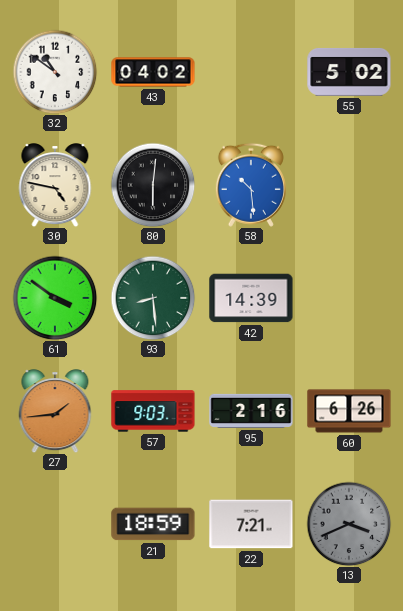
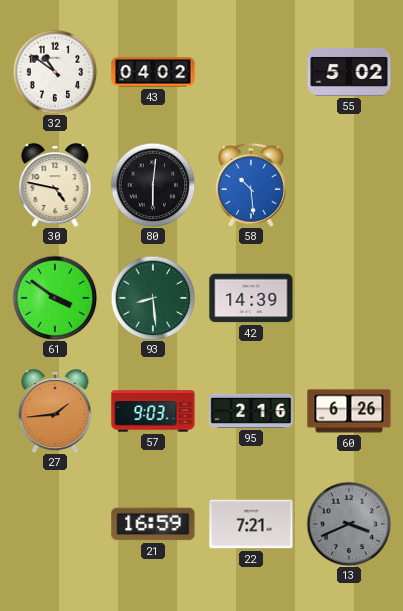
21: 18:59 -> 16:59 (153, 524)
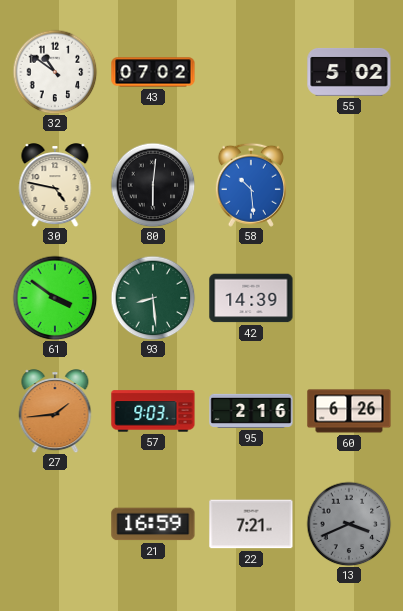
43: 04:02 -> 07:02 (153, 72)
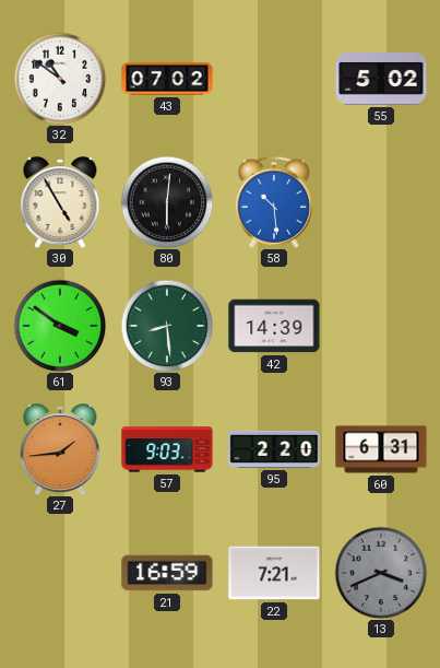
30: 4:47 -> 4:55 (60, 202)
95: 2:16 -> 2:20 (274, 449)
60: 6:26 -> 6:31 (381, 449)
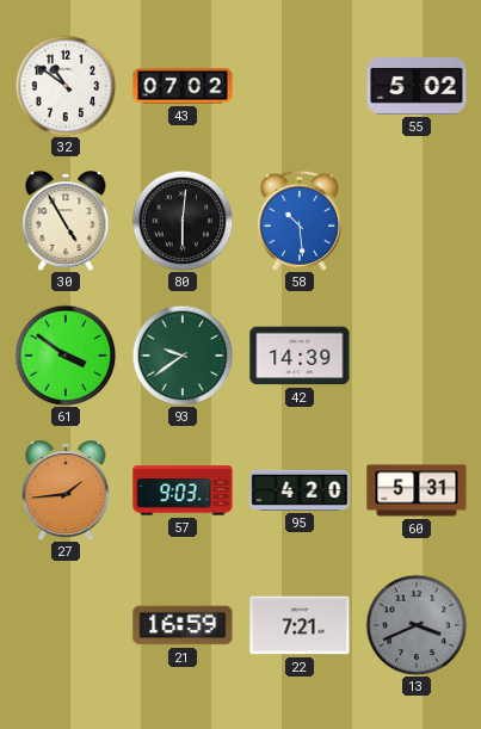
93: 8:29 -> 9:39 (183, 356)
95: 2:20 -> 4:20 (300, 490)
60: 6:31 -> 5:31 (417, 490)
